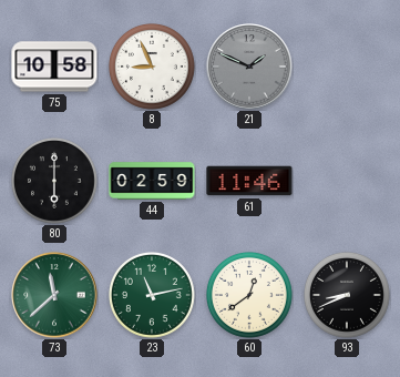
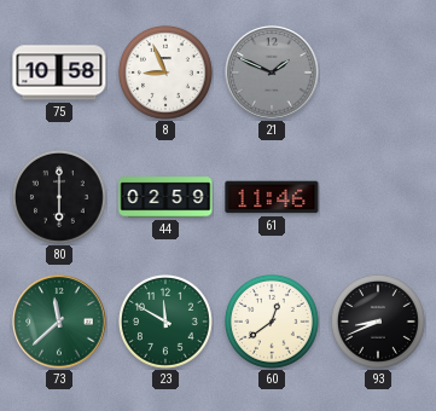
23: 11:13 -> 11:50 (167, 323)
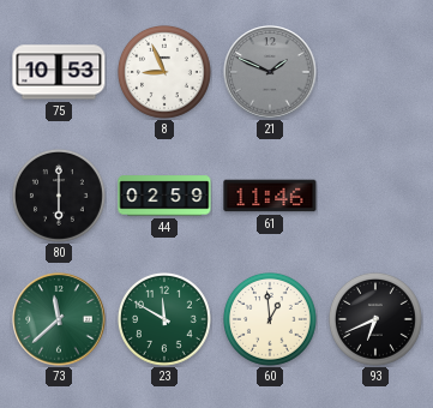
75: 10:58 -> 10:53 (59, 72)
60: 12:39 -> 12:59 (271, 320)
93: 8:41 -> 6:41 (377, 320)
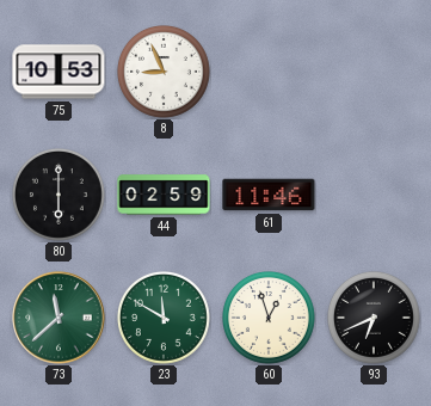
21: 1:49 -> none (270, 72)
60: 12:59 -> 12:57 (270, 319)
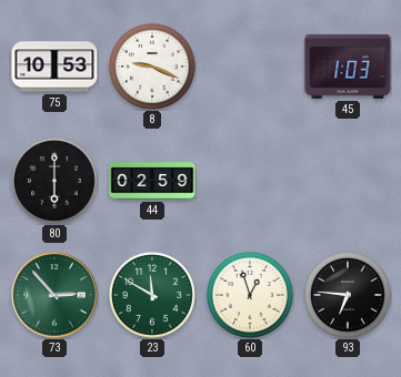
8: 8:56 -> 9:19 (153, 68)
45: none -> 1:03 (348, 67)
61: 11:46 -> none (269, 195)
73: 11:38 -> 2:53 (54, 295)
93: 6:41 -> 6:46 (349, 296)
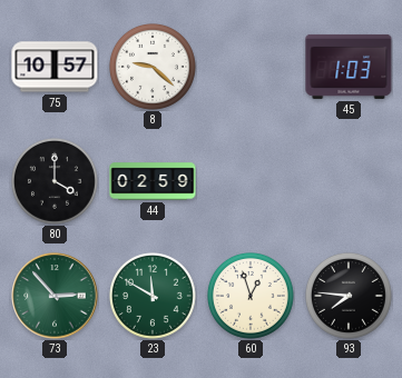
75: 10:53 -> 10:57 (55, 67)
8: 9:19 -> 9:22 (154, 68)
80: 6:00 -> 4:00 (56, 182)
93: 6:46 -> 7:46 (350, 297)
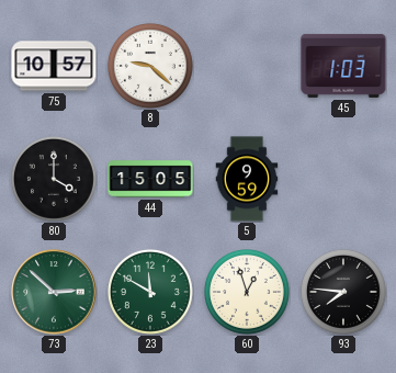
44: 02:59 -> 15:05 (150, 179)
5: none -> 9:59 (247, 179)
73: 2:53 -> 2:52 (54, 292)
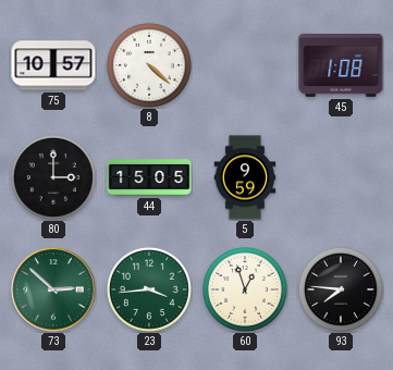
8: 9:22 -> 4:22 (150, 66)
45: 1:03 -> 1:08 (341, 65)
80: 4:00 -> 3:00 (54, 178)
23: 11:50 -> 3:44 (150, 291)
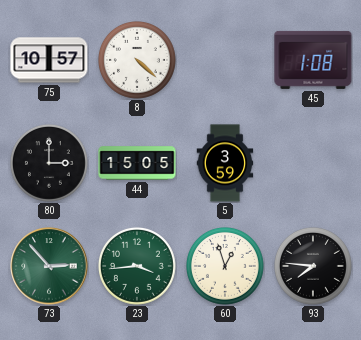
5: 9:59 -> 3:59 (225, 163)
73: 2:52 -> 2:53 (49, 266)
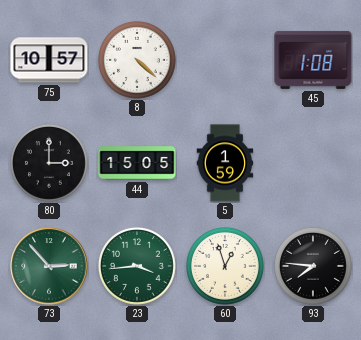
5: 3:59 -> 1:59 (225, 163)
